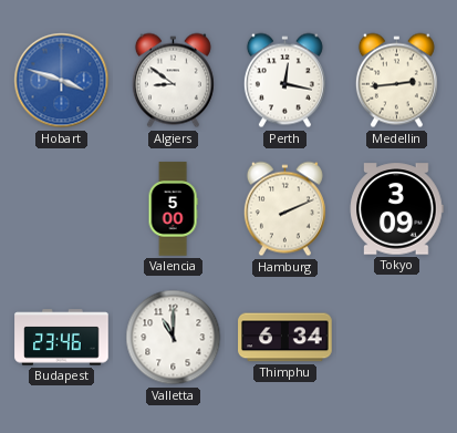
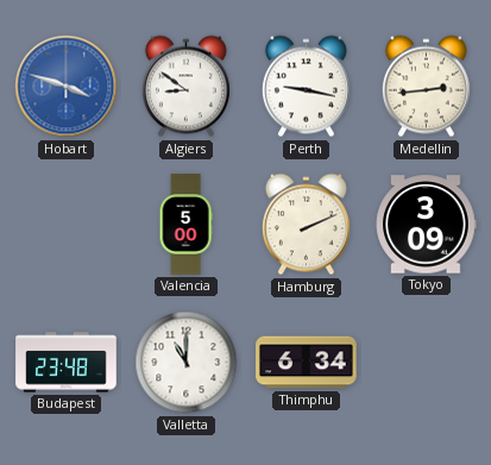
Perth: 12:17 -> 9:17 (306, 87)
Budapest: 23:46 -> 23:48 (67, 363)
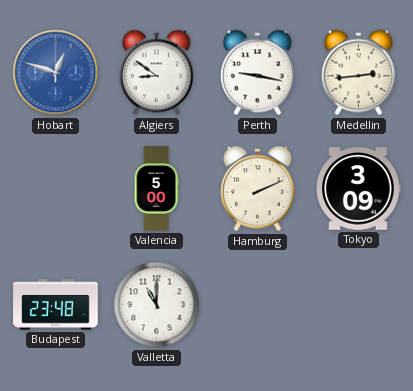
Hobart: 3:48 -> 12:48 (56, 73)
Thimphu: 6:34 -> none (307, 363)
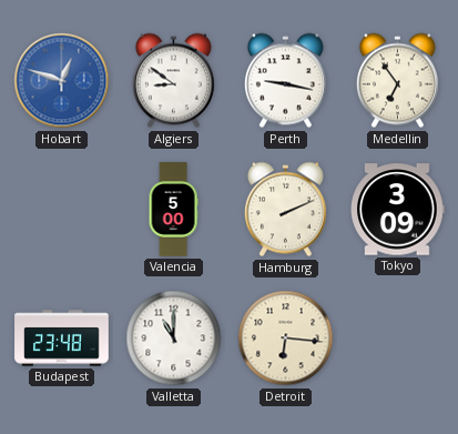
Medellin: 2:44 -> 6:54 (397, 81)
Detroit: none -> 6:16 (286, 339)
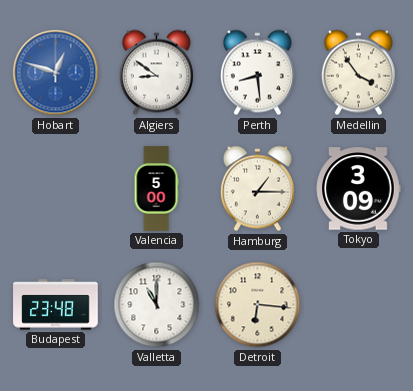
Perth: 9:17 -> 8:29 (257, 73)
Medellin: 6:54 -> 3:54 (358, 73)
Hamburg: 2:11 -> 1:15 (257, 189)
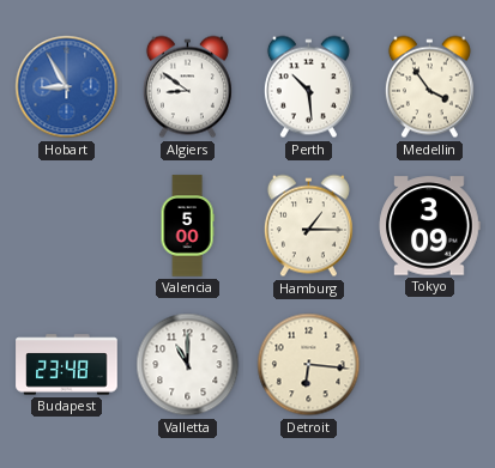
Hobart: 12:48 -> 8:55 (67, 87)
Perth: 8:29 -> 10:29 (308, 87)
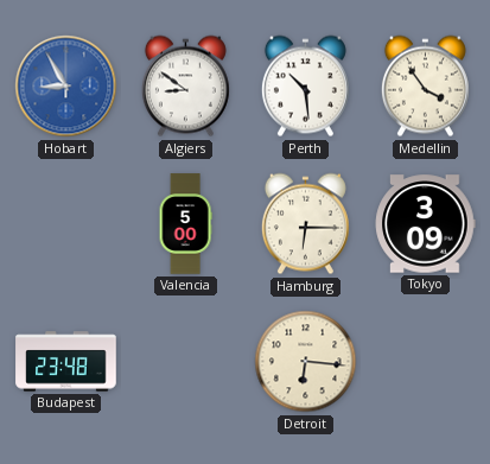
Hamburg: 1:15 -> 6:15 (305, 224)
Valletta: 11:00 -> none (188, 365)
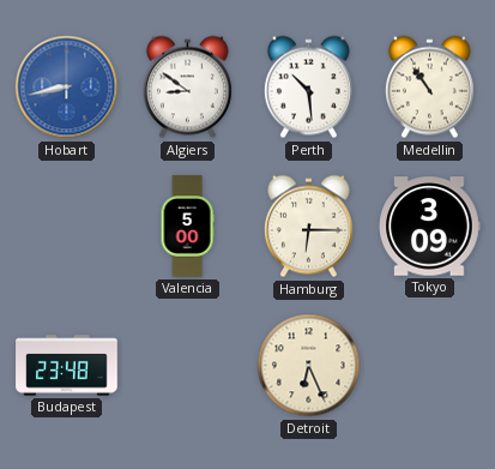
Hobart: 8:55 -> 8:43 (67, 88)
Medellin: 3:54 -> 10:54 (429, 88)
Detroit: 6:16 -> 6:26 (309, 366)
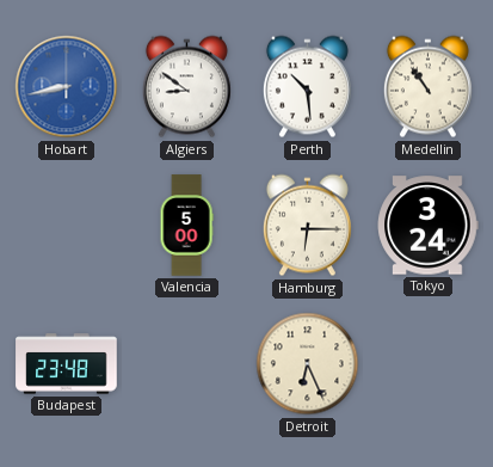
Tokyo: 3:09 -> 3:24 (427, 226)
